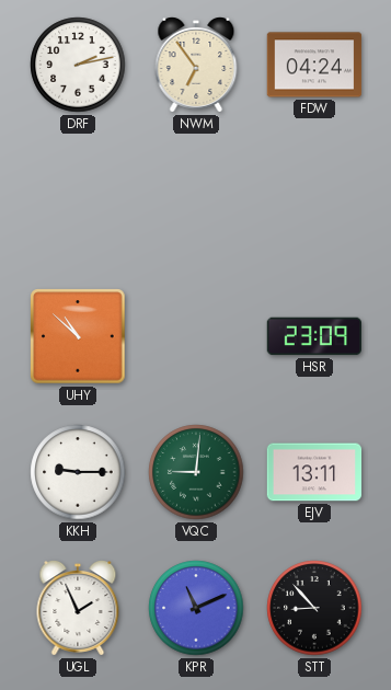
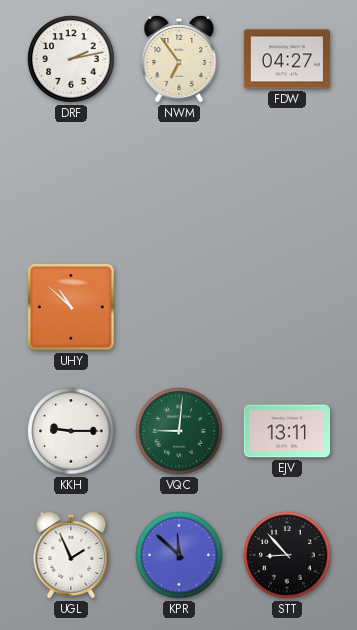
FDW: 04:24 -> 04:27 (287, 59)
HSR: 23:09 -> none (313, 336)
KPR: 11:11 -> 11:52 (179, 555)
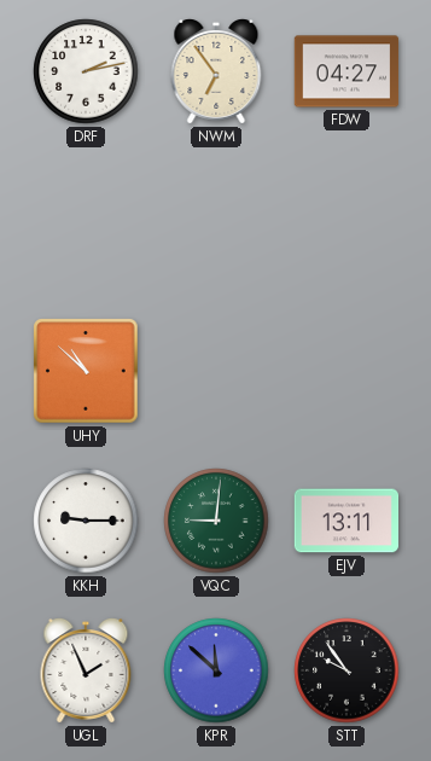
STT: 8:53 -> 9:54 (346, 670)
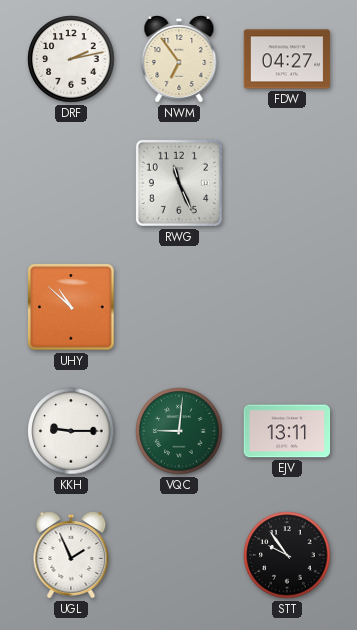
RWG: none -> 11:26 (179, 183)
KPR: 11:52 -> none (216, 670)
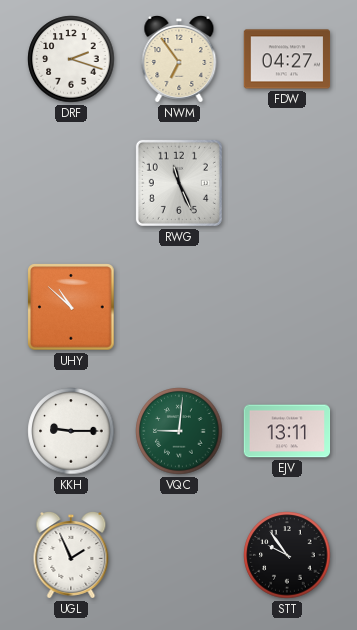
DRF: 2:13 -> 2:18 (71, 59)
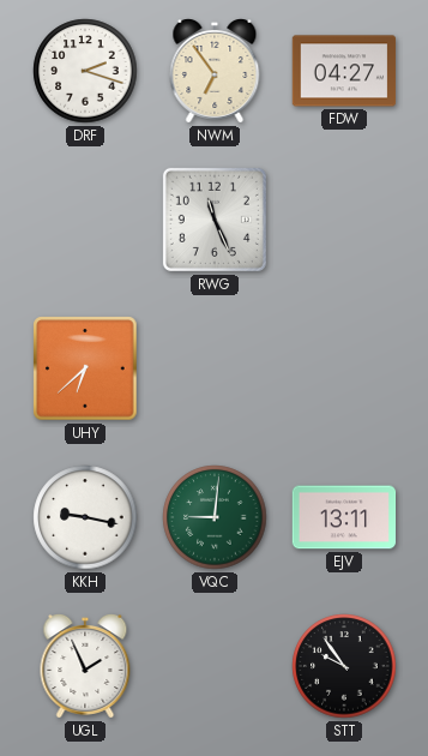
UHY: 10:52 -> 6:38 (85, 368)
KKH: 9:15 -> 9:17 (85, 517)
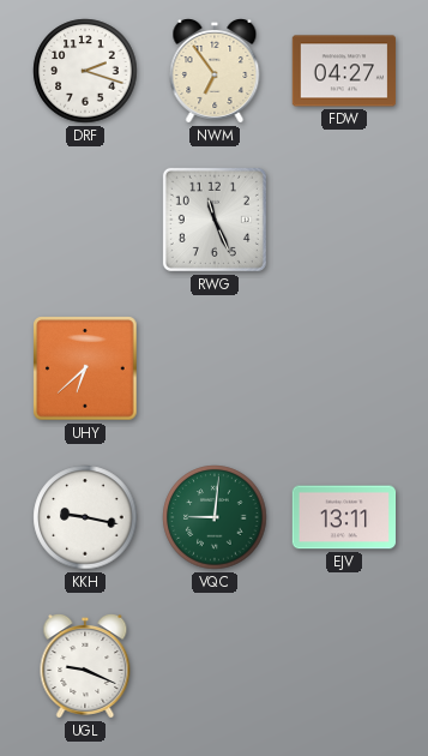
UGL: 1:56 -> 9:19 (85, 667)
STT: 9:54 -> none (344, 666)
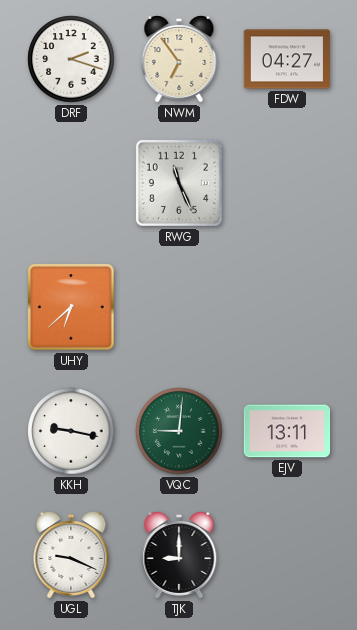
TJK: none -> 9:00 (179, 556)
